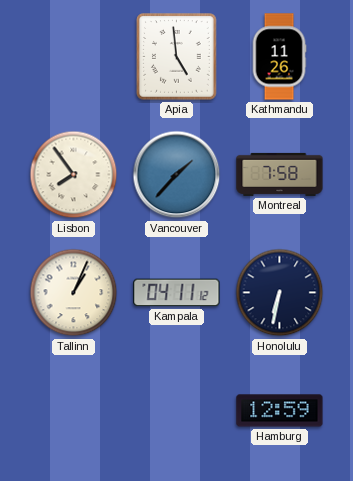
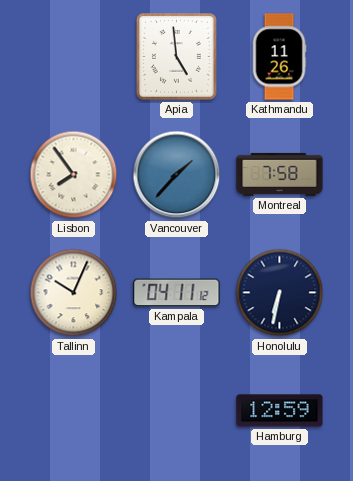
Tallinn: 1:04 -> 10:04 (74, 293)
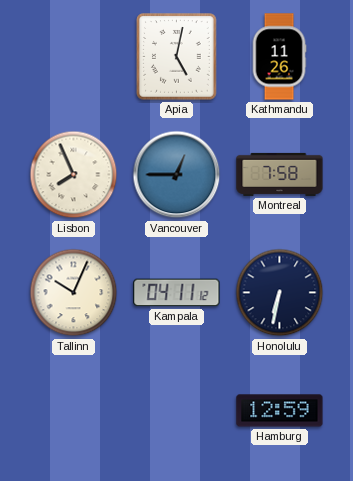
Apia: 4:59 -> 5:02 (177, 57)
Lisbon: 7:54 -> 7:56 (74, 175)
Vancouver: 1:37 -> 12:45 (177, 175)
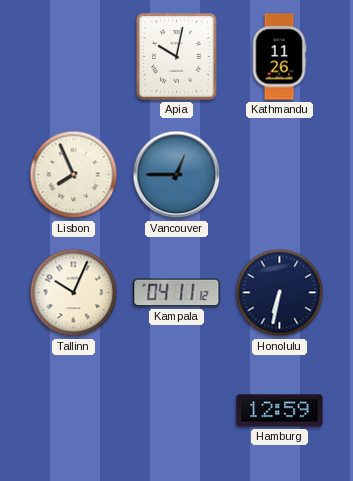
Apia: 5:02 -> 10:02 (177, 57)
Montreal: 7:58 -> none (280, 174)
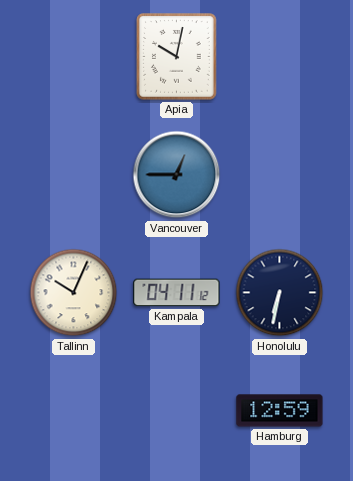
Kathmandu: 11:26 -> none (279, 57)
Lisbon: 7:56 -> none (74, 175)
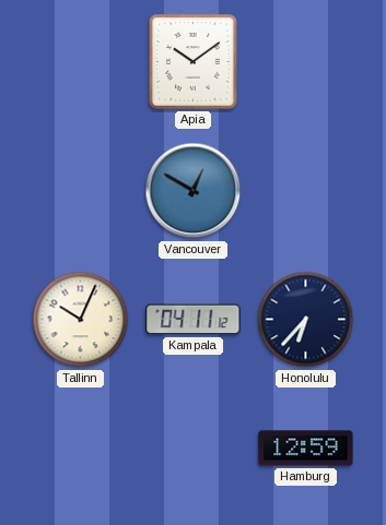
Apia: 10:02 -> 10:09 (194, 62)
Vancouver: 12:45 -> 12:50 (194, 191)
Honolulu: 6:32 -> 6:37 (306, 320)
